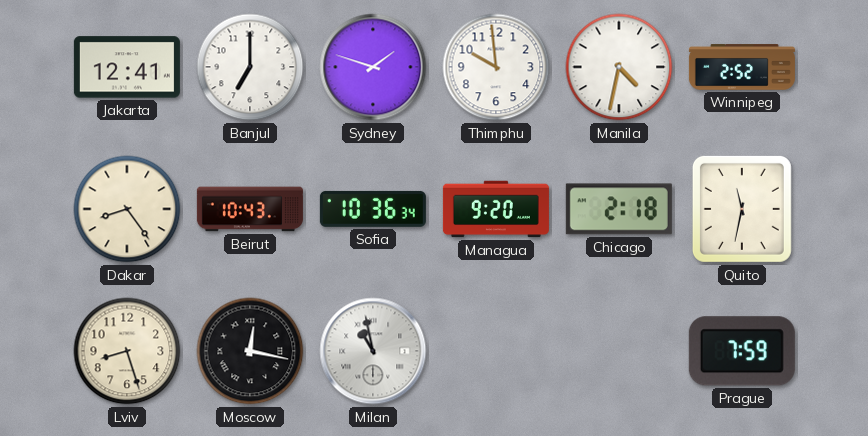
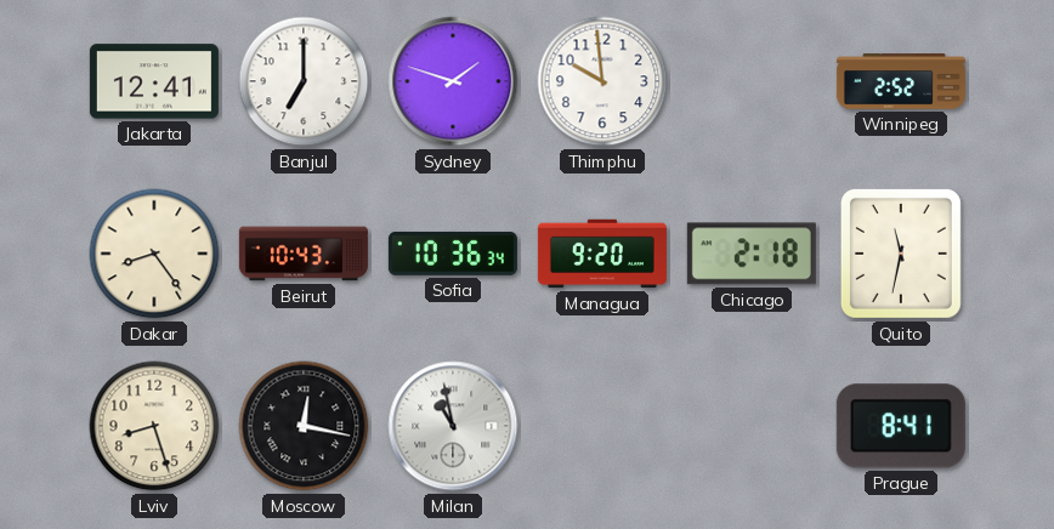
Manila: 4:32 -> none (619, 67)
Prague: 7:59 -> 8:41 (901, 426)
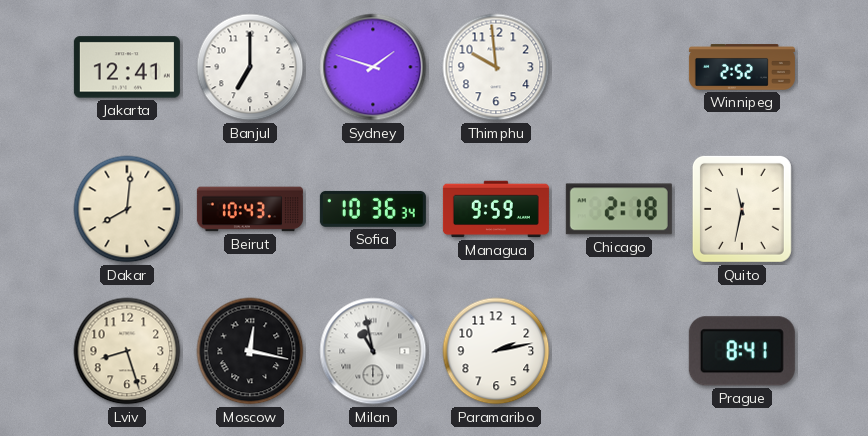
Dakar: 8:24 -> 8:01 (127, 209)
Managua: 9:20 -> 9:59 (496, 209)
Paramaribo: none -> 2:13 (496, 351)
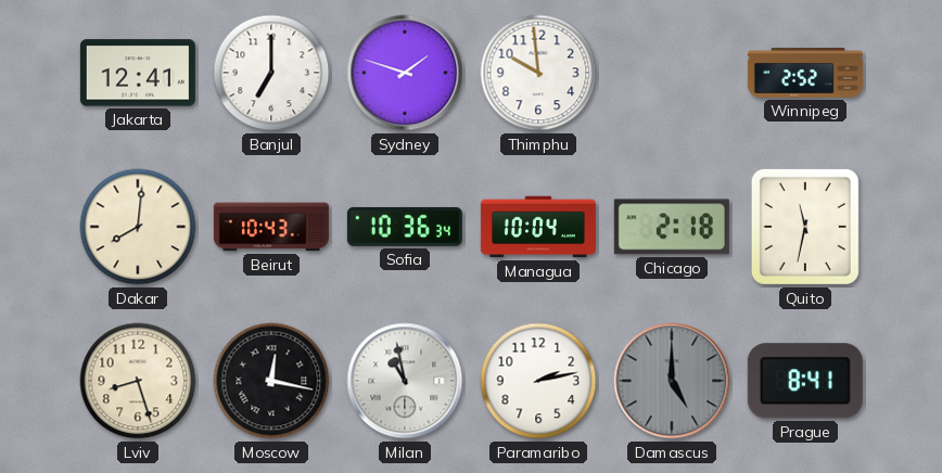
Managua: 9:59 -> 10:04 (538, 227)
Damascus: none -> 5:00 (672, 381)
